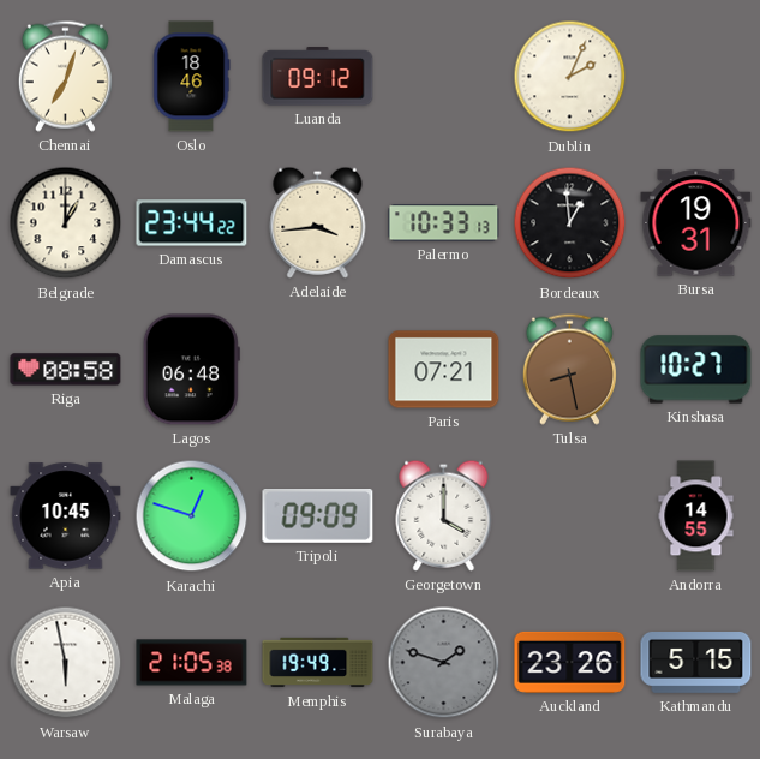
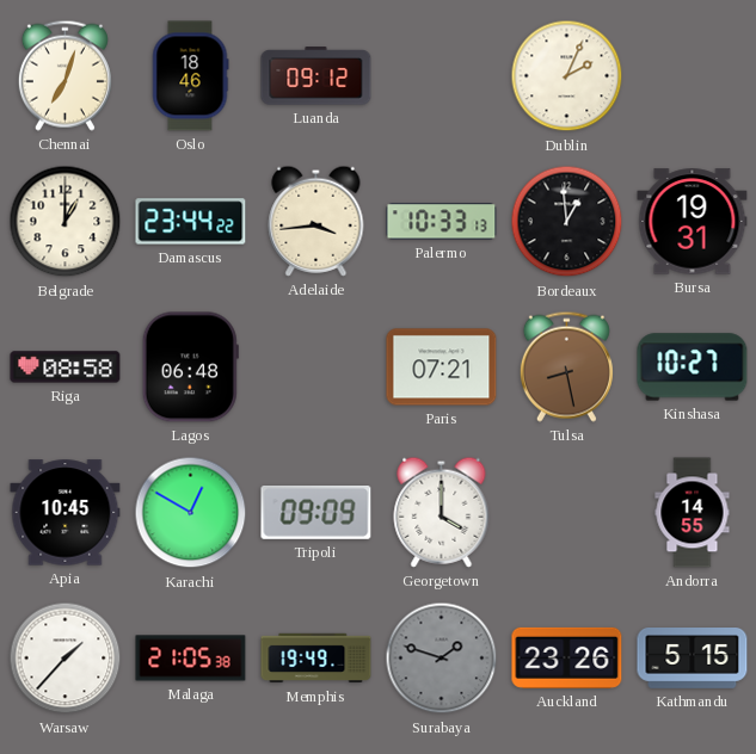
Karachi: 12:48 -> 12:50 (191, 513)
Warsaw: 5:58 -> 1:37 (66, 659)
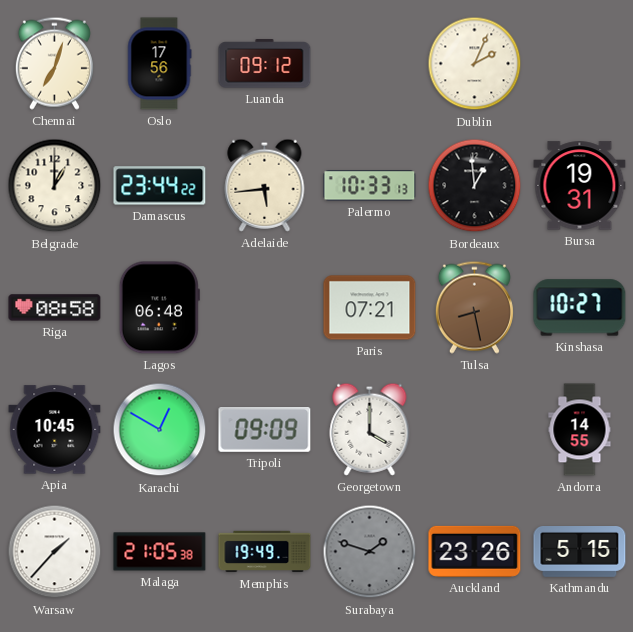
Oslo: 18:46 -> 17:56 (159, 64)
Adelaide: 3:44 -> 5:44 (265, 185)
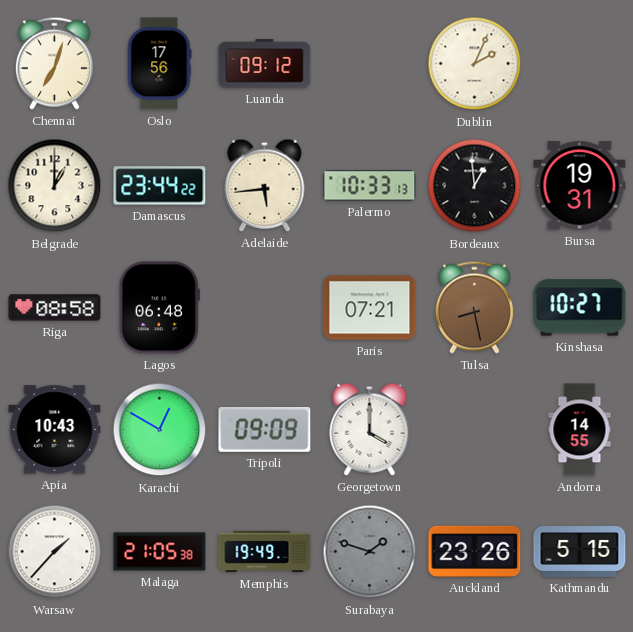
Apia: 10:45 -> 10:43 (55, 430)
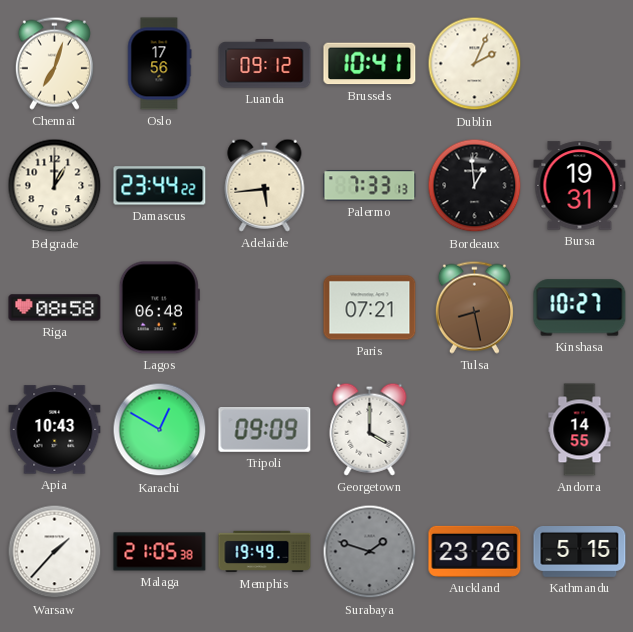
Brussels: none -> 10:41 (370, 64)
Palermo: 10:33 -> 7:33 (370, 186)
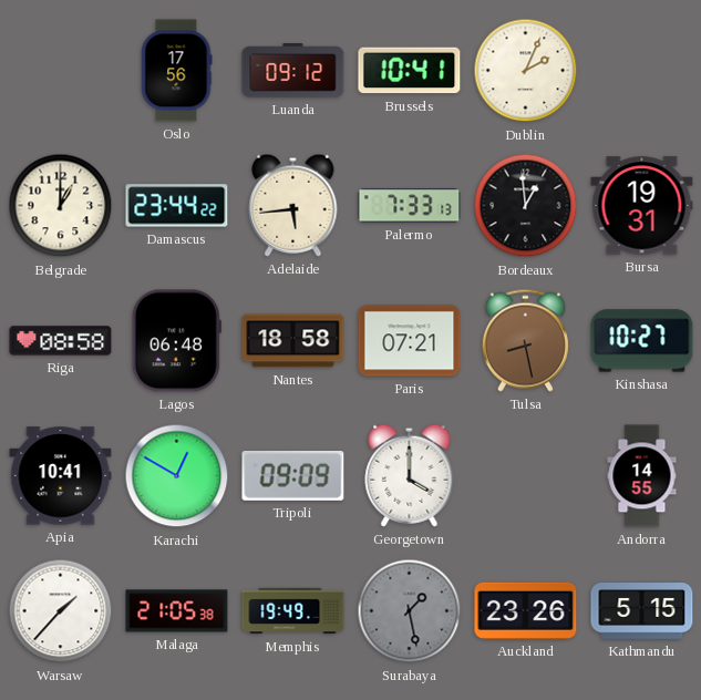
Chennai: 7:03 -> none (54, 63)
Nantes: none -> 18:58 (293, 341)
Apia: 10:43 -> 10:41 (61, 476)
Surabaya: 1:48 -> 1:28 (410, 611)
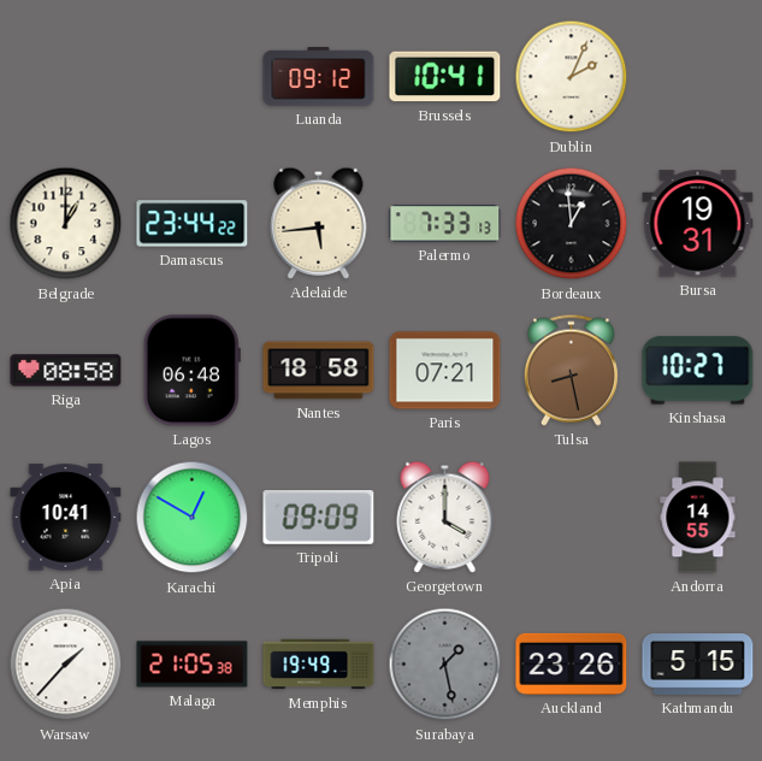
Oslo: 17:56 -> none (176, 71)
